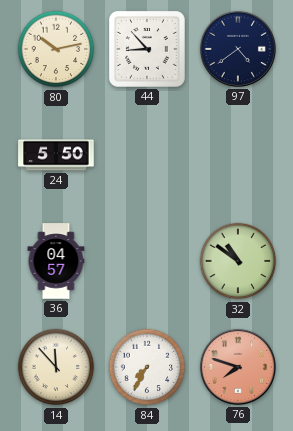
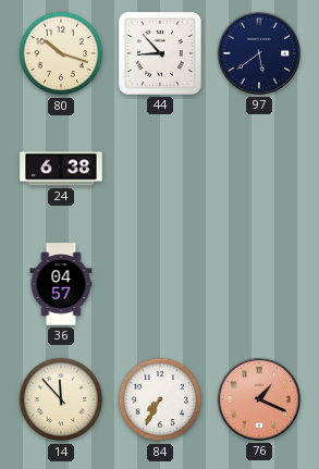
80: 10:13 -> 10:18 (61, 53)
97: 4:39 -> 5:39 (259, 53)
24: 5:50 -> 6:38 (61, 169)
32: 10:51 -> none (238, 261)
76: 7:48 -> 1:19 (259, 399)
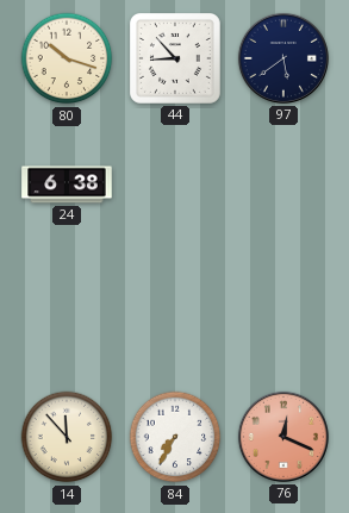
36: 04:57 -> none (61, 284)
76: 1:19 -> 12:19 (283, 437)
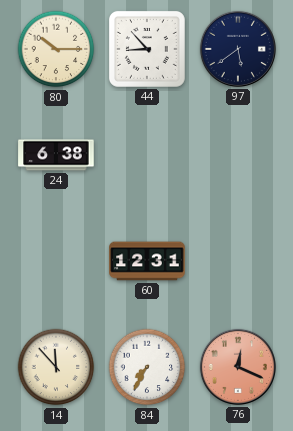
80: 10:18 -> 10:15 (56, 49)
60: none -> 12:31 (147, 261)
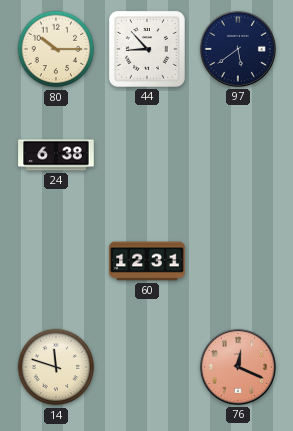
14: 11:53 -> 11:48 (56, 367)
84: 7:35 -> none (147, 367)
